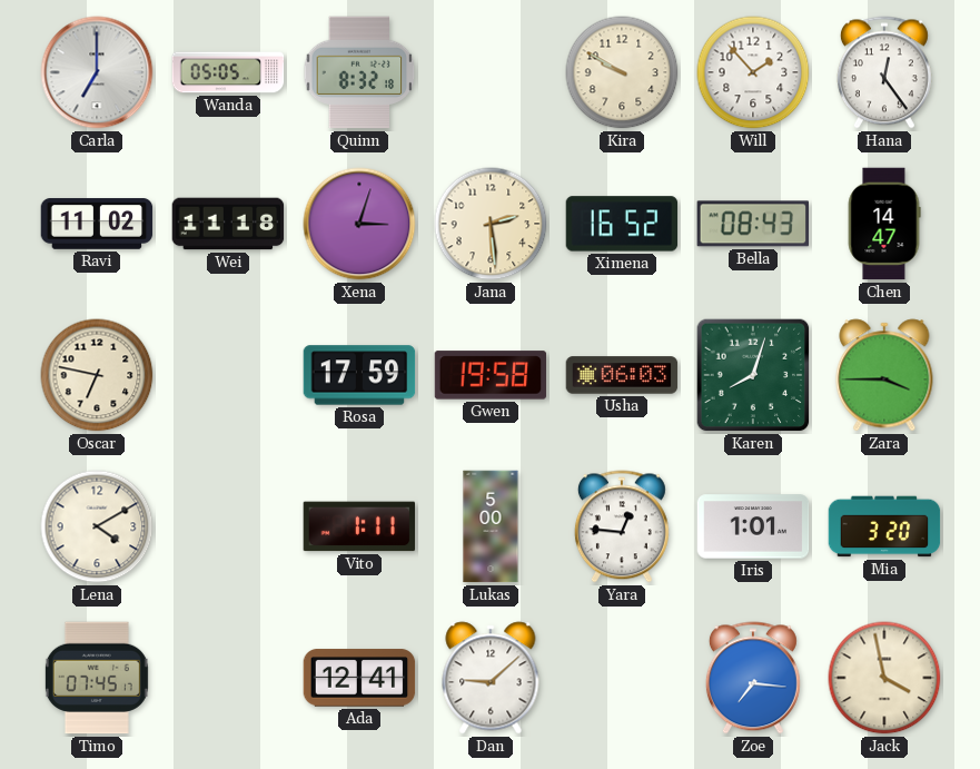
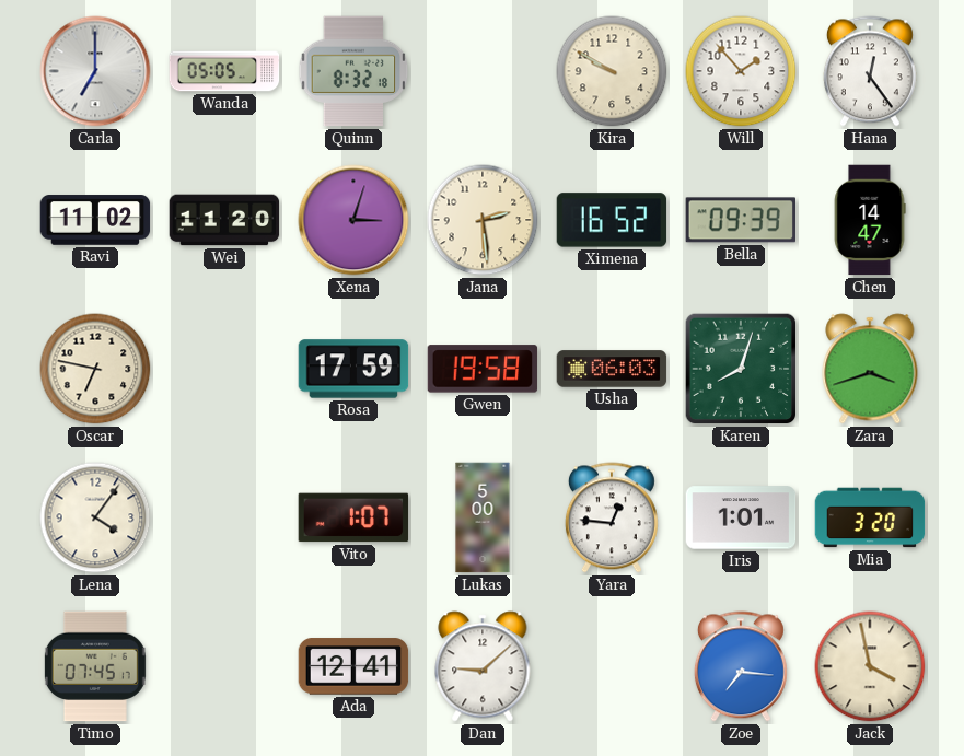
Wei: 11:18 -> 11:20 (224, 220)
Bella: 08:43 -> 09:39 (740, 220)
Zara: 3:45 -> 3:42 (870, 369)
Lena: 4:10 -> 4:06 (95, 517)
Vito: 1:11 -> 1:07 (353, 517)
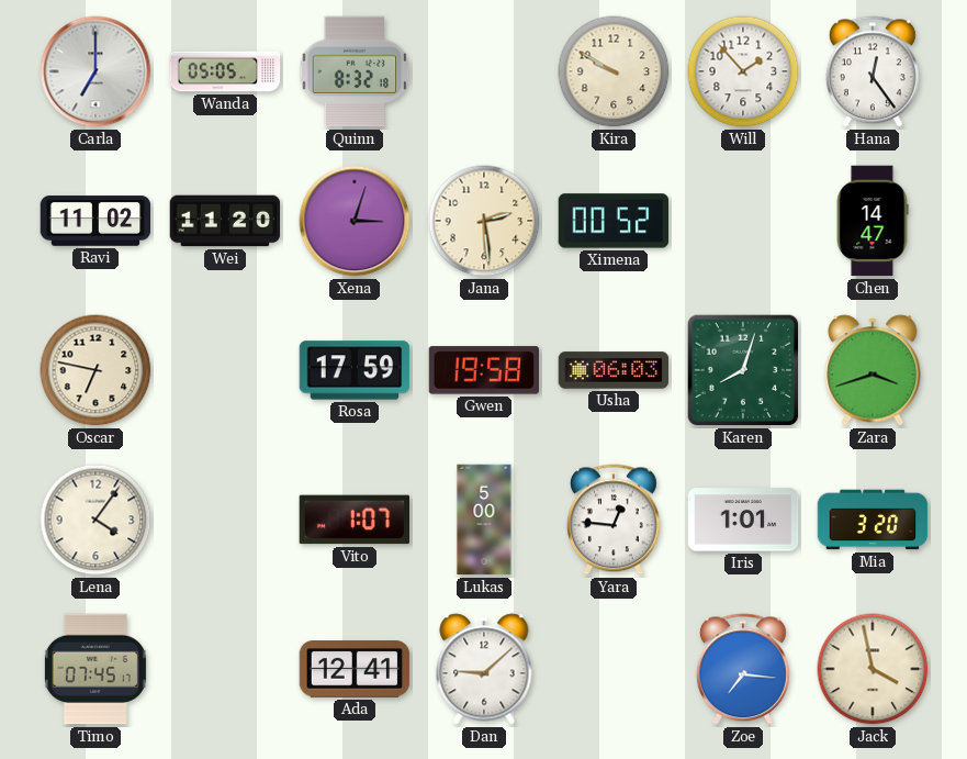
Ximena: 16:52 -> 00:52 (614, 221)
Bella: 09:39 -> none (740, 220)
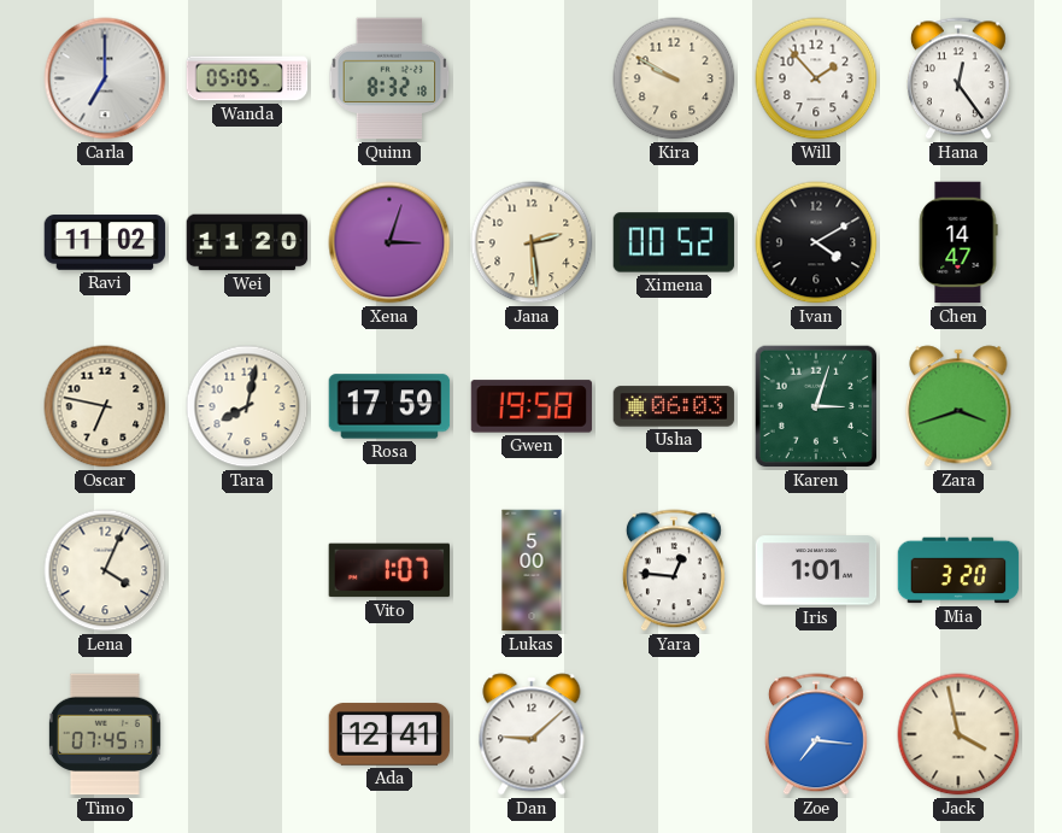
Ivan: none -> 4:10 (816, 242)
Tara: none -> 8:02 (247, 406)
Karen: 8:03 -> 3:03 (816, 406)
Lena: 4:06 -> 4:04 (105, 570)
